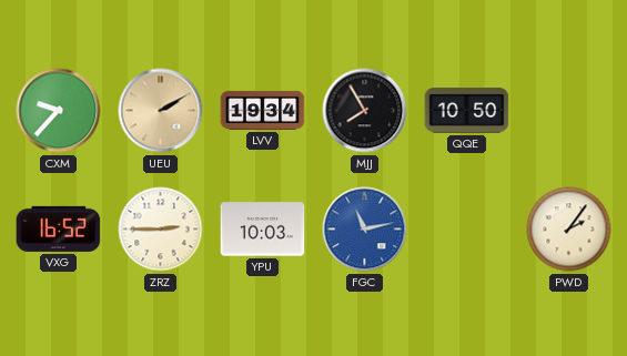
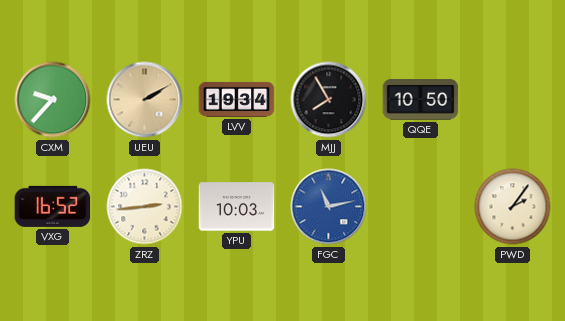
ZRZ: 2:45 -> 2:44 (145, 207)
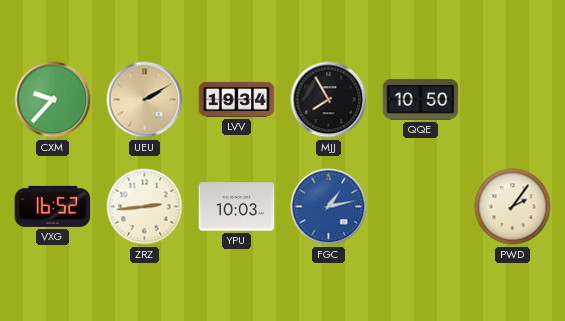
FGC: 11:13 -> 1:13 (329, 207)
